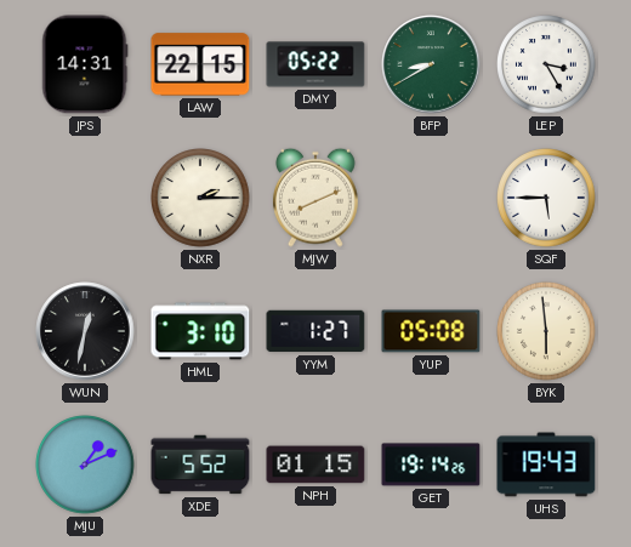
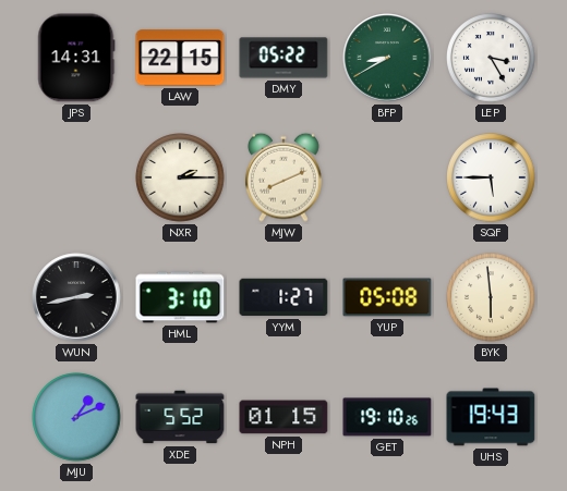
WUN: 12:32 -> 2:43 (76, 297)
GET: 19:14 -> 19:10 (387, 417)
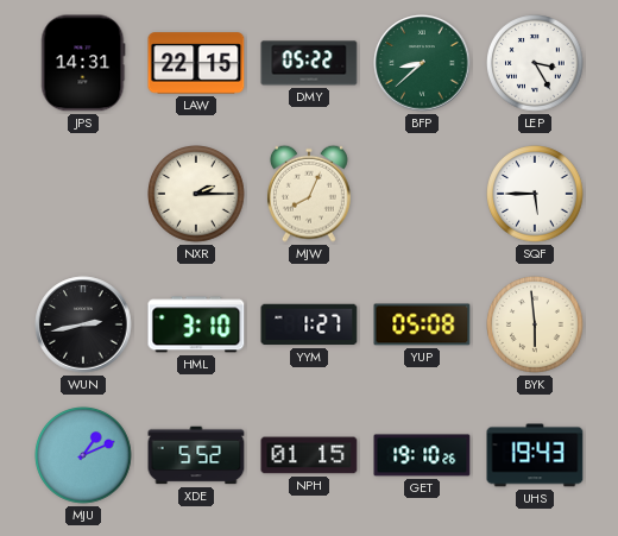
BFP: 8:40 -> 8:38 (422, 63)
MJW: 8:11 -> 8:04 (309, 194)
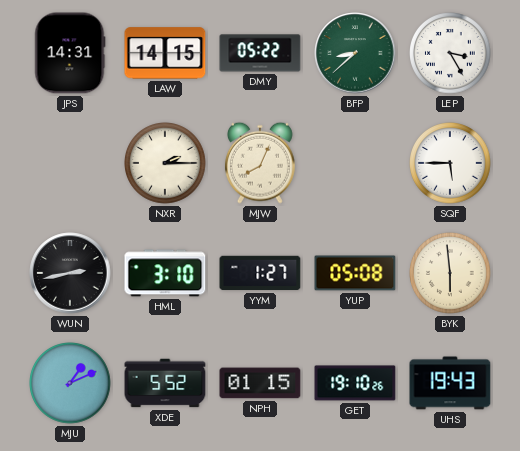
LAW: 22:15 -> 14:15 (165, 53)
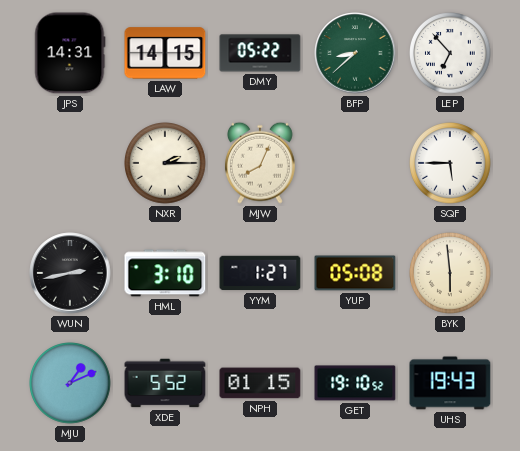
LEP: 3:25 -> 6:53 (450, 53)
GET: 19:10:26 -> 19:10:52 (355, 383)
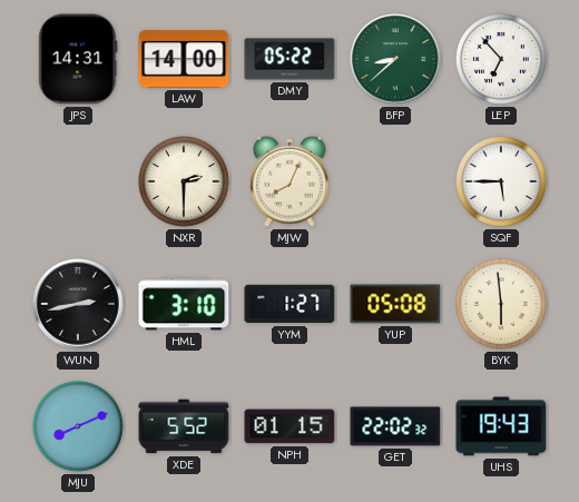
LAW: 14:15 -> 14:00 (184, 59)
NXR: 2:15 -> 2:30 (184, 181)
MJU: 1:11 -> 8:11 (78, 426)
GET: 19:10 -> 22:02 (395, 426)
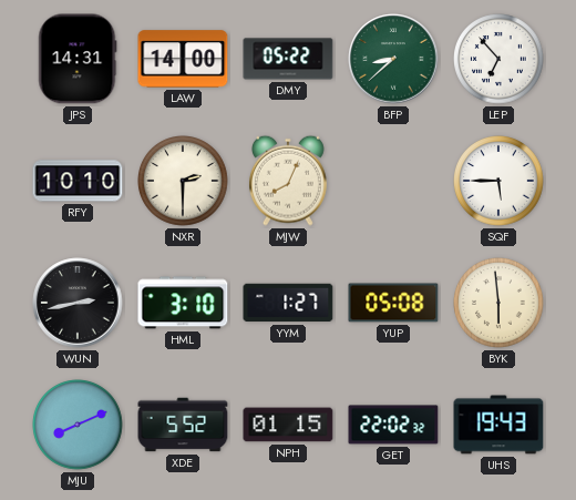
RFY: none -> 10:10 (78, 181)
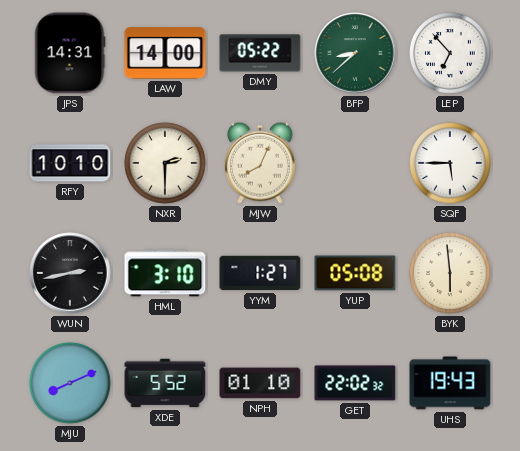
NPH: 01:15 -> 01:10 (260, 383)
